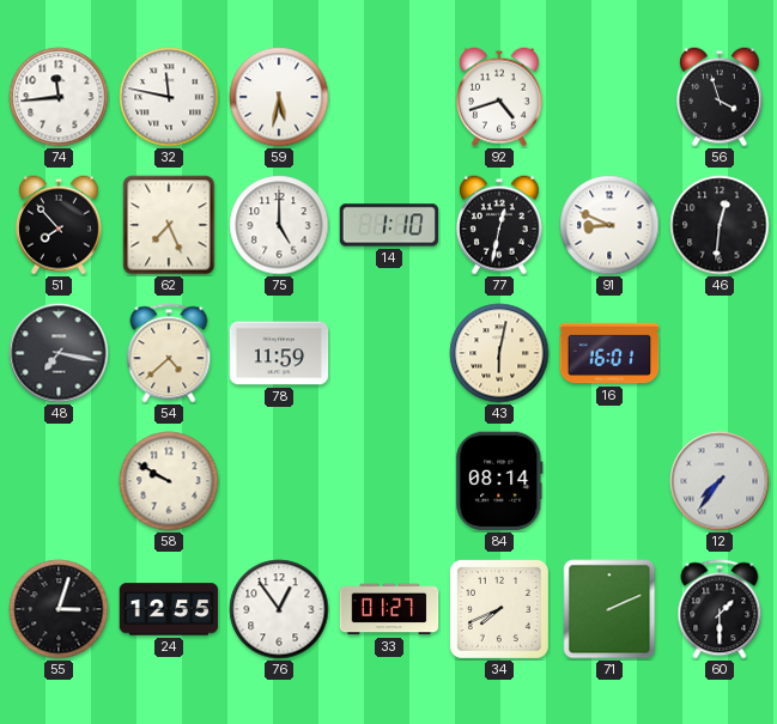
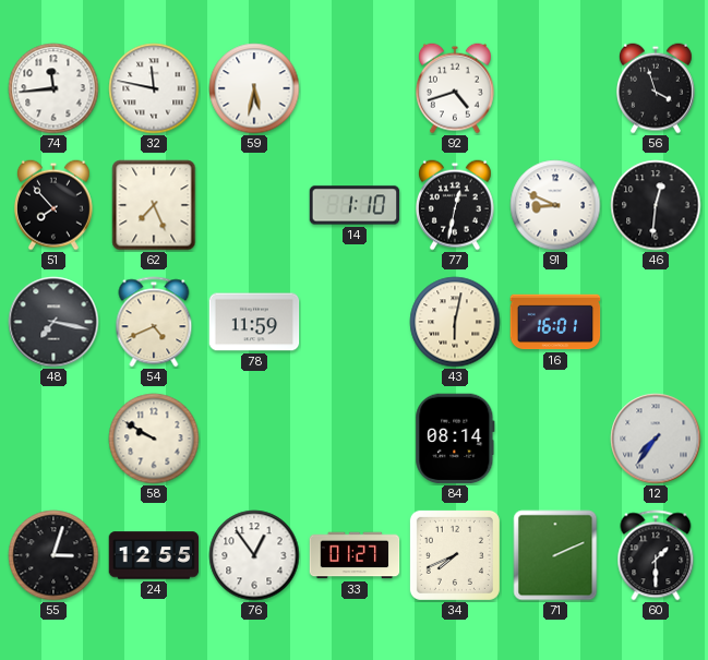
75: 5:00 -> none (279, 225)
54: 4:38 -> 4:41 (154, 322)
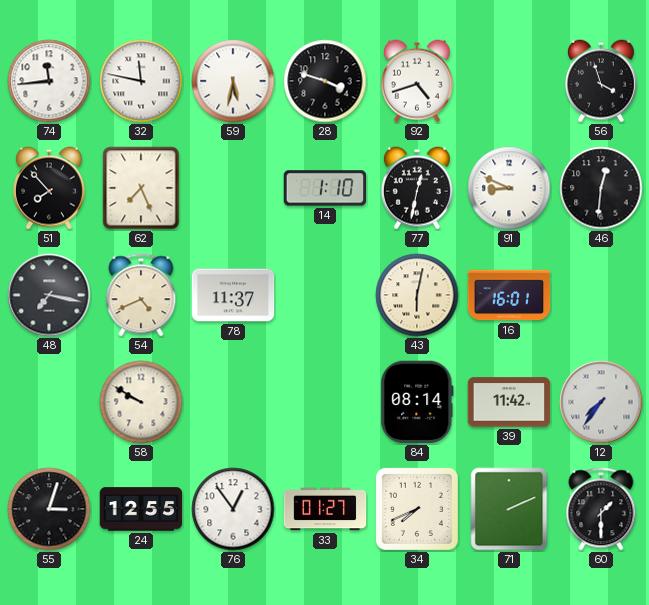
28: none -> 3:48 (325, 81)
78: 11:59 -> 11:37 (233, 295)
39: none -> 11:42 (509, 402)
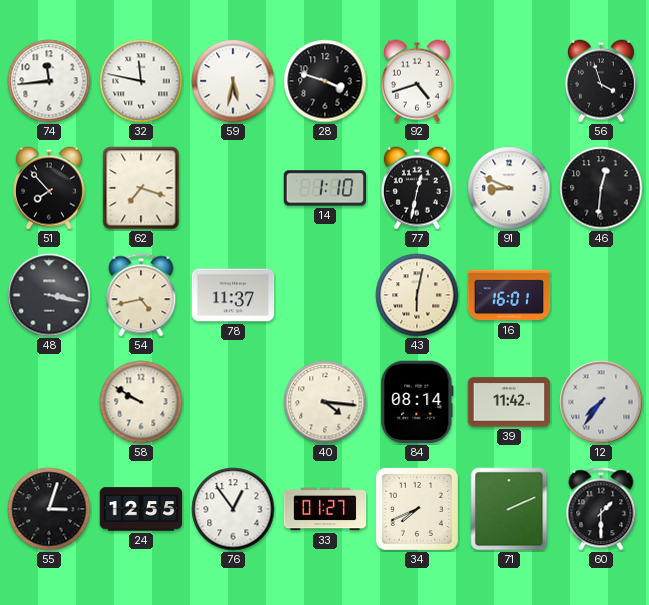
62: 7:26 -> 7:18 (141, 188)
48: 7:17 -> 3:17 (49, 295)
54: 4:41 -> 4:43 (141, 295)
40: none -> 4:16 (325, 402)
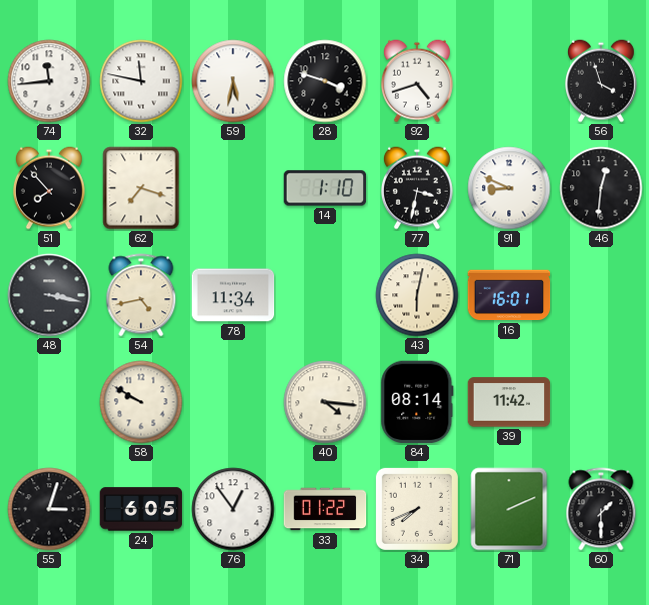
77: 12:32 -> 3:32 (417, 188)
78: 11:37 -> 11:34 (233, 295)
12: 7:36 -> none (601, 402)
24: 12:55 -> 6:05 (141, 509)
33: 01:27 -> 01:22 (325, 509)
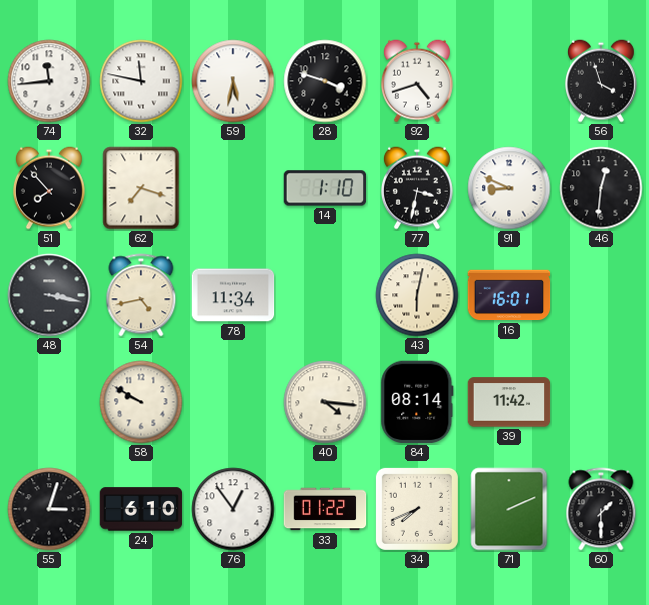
24: 6:05 -> 6:10 (141, 509)
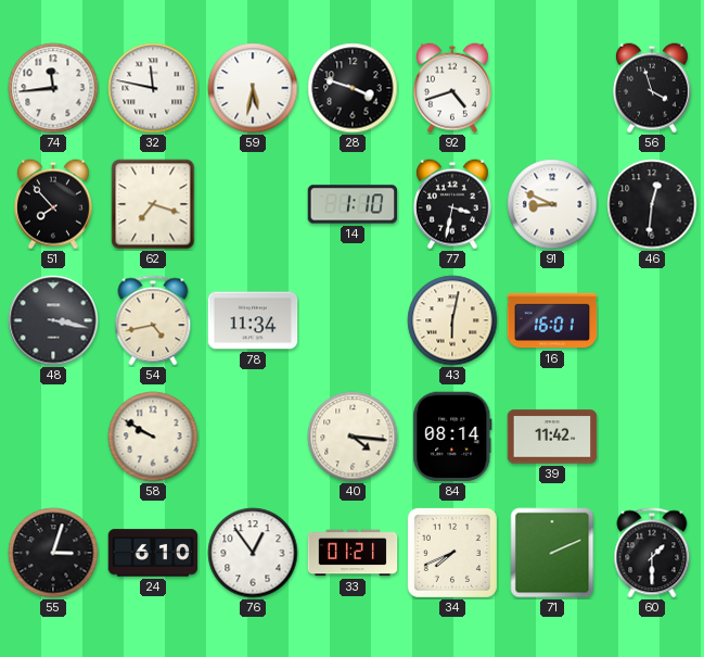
33: 01:22 -> 01:21 (353, 553)
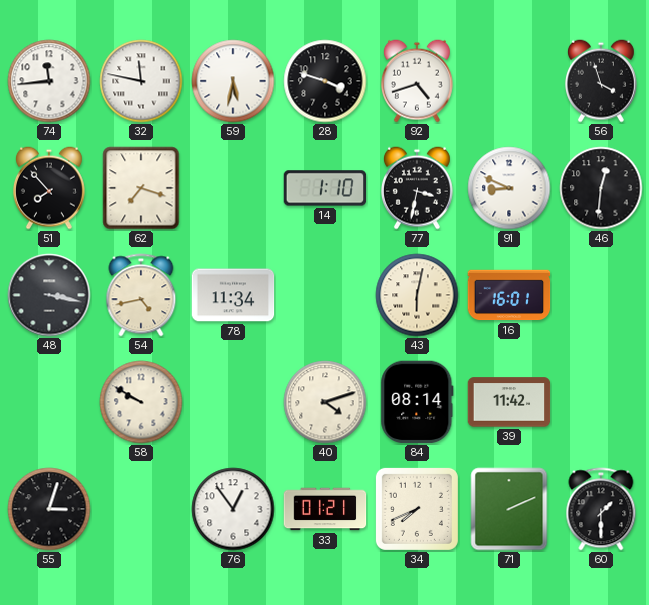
40: 4:16 -> 4:12 (325, 402)
24: 6:10 -> none (153, 553)
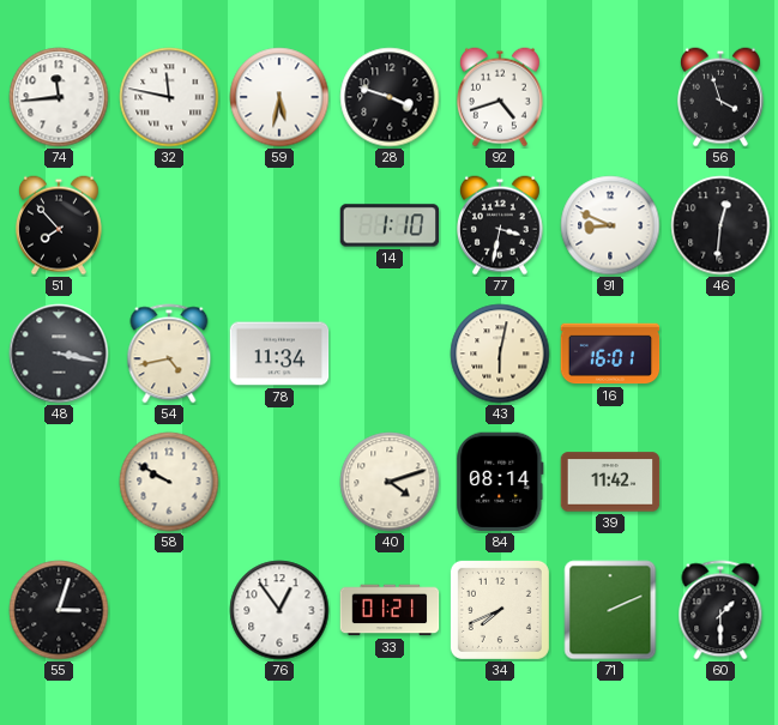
62: 7:18 -> none (141, 188)
